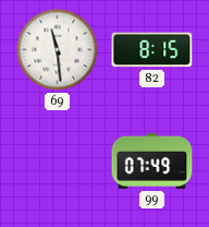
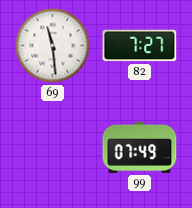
82: 8:15 -> 7:27 (140, 46)
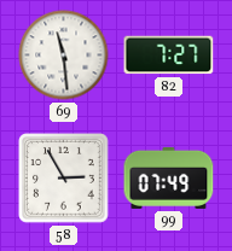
58: none -> 2:55 (64, 179)
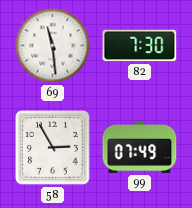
82: 7:27 -> 7:30 (140, 46)
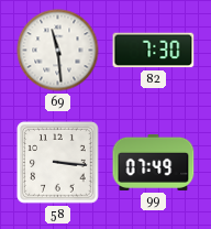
58: 2:55 -> 3:16 (58, 163)
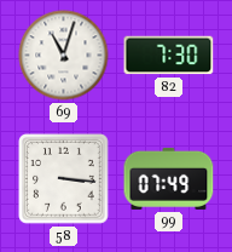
69: 11:29 -> 11:03 (64, 56)
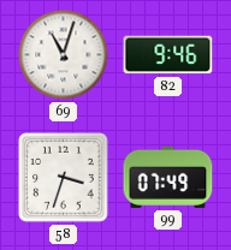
82: 7:30 -> 9:46 (168, 55)
58: 3:16 -> 3:33 (64, 178)
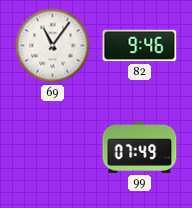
69: 11:03 -> 11:06 (53, 46)
58: 3:33 -> none (64, 178)
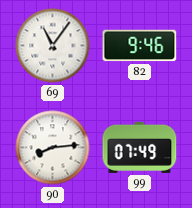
90: none -> 8:14 (53, 148)
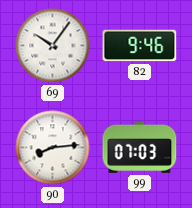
69: 11:06 -> 10:06 (53, 46)
99: 07:49 -> 07:03 (140, 147)
